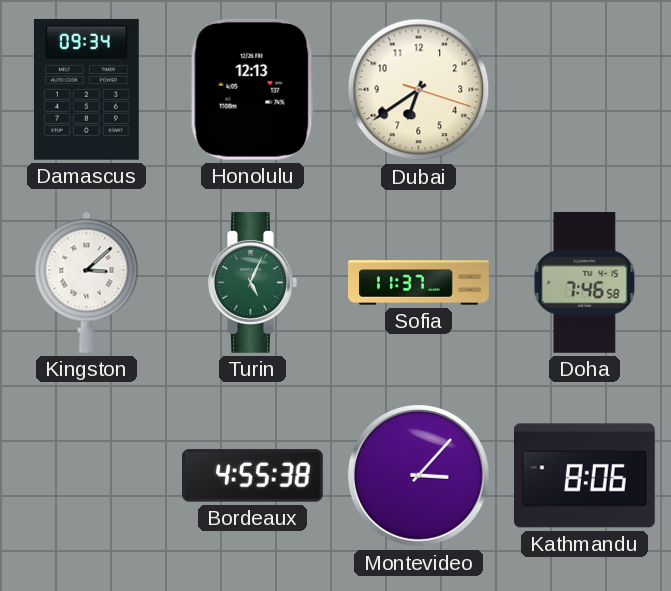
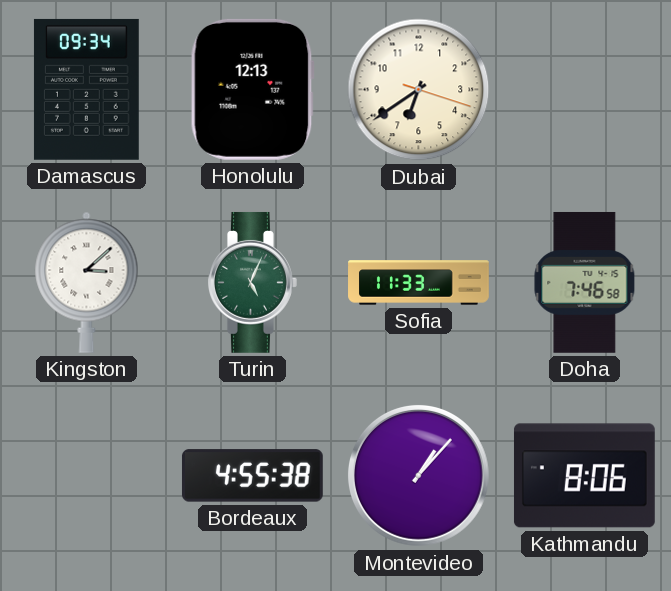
Sofia: 11:37 -> 11:33 (419, 283)
Montevideo: 3:07 -> 1:07 (419, 476)
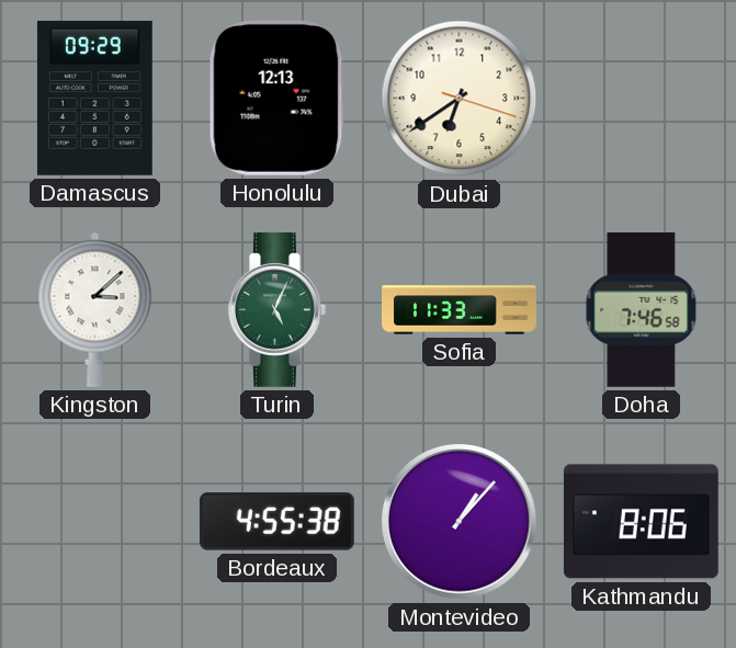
Damascus: 09:34 -> 09:29 (94, 98)
